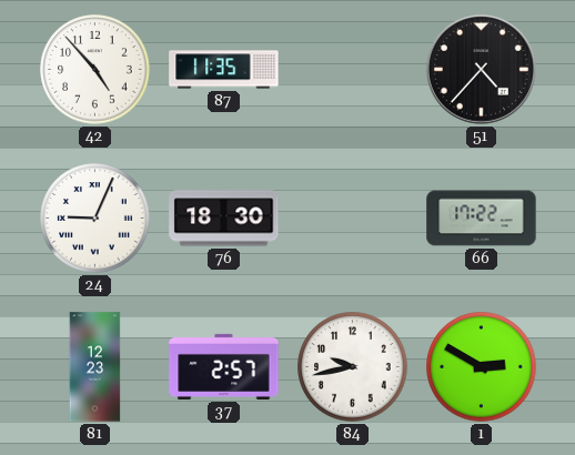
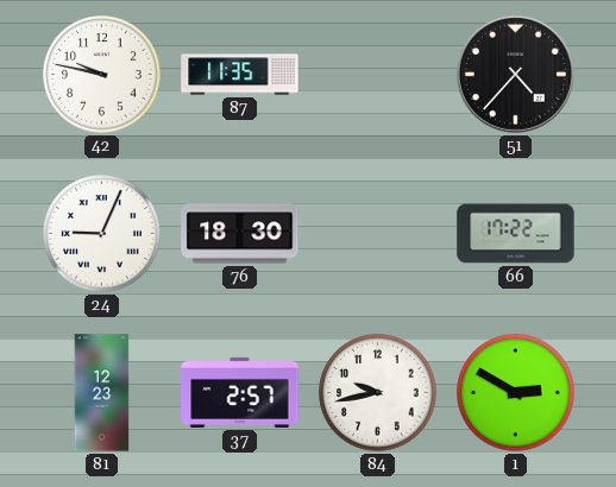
42: 4:53 -> 9:47 (102, 75)
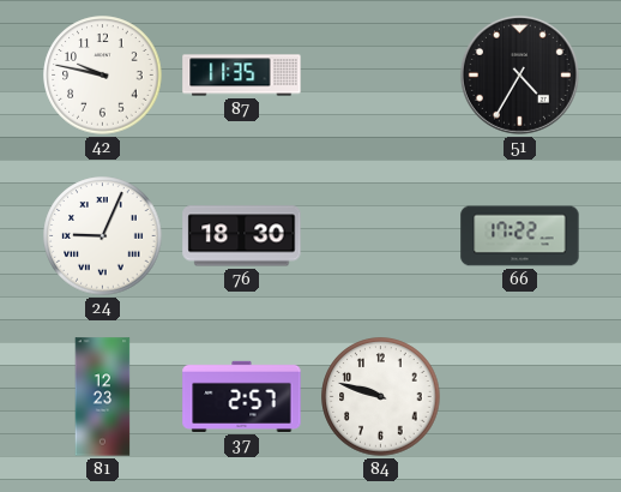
51: 4:37 -> 4:35 (519, 74)
84: 9:43 -> 9:48 (381, 397)
1: 2:50 -> none (516, 393)
